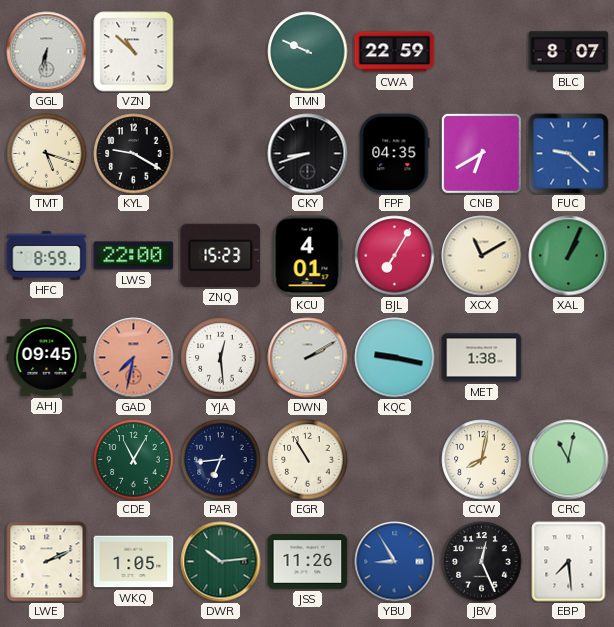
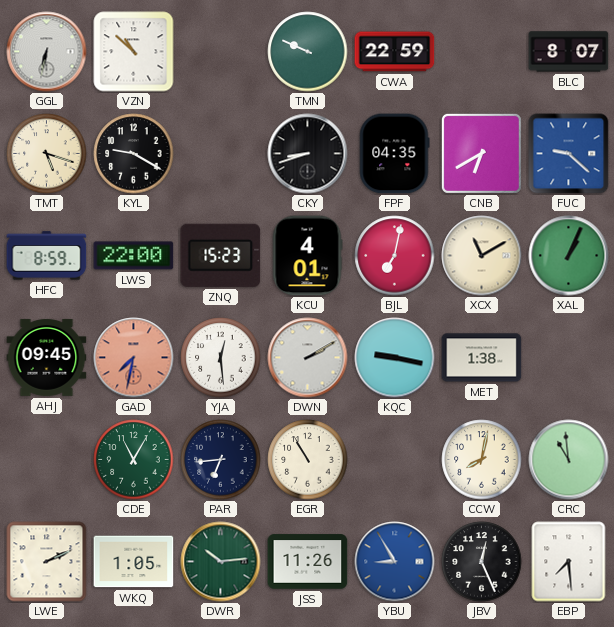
BJL: 7:05 -> 7:02 (395, 256)
CRC: 11:02 -> 10:59 (569, 460)
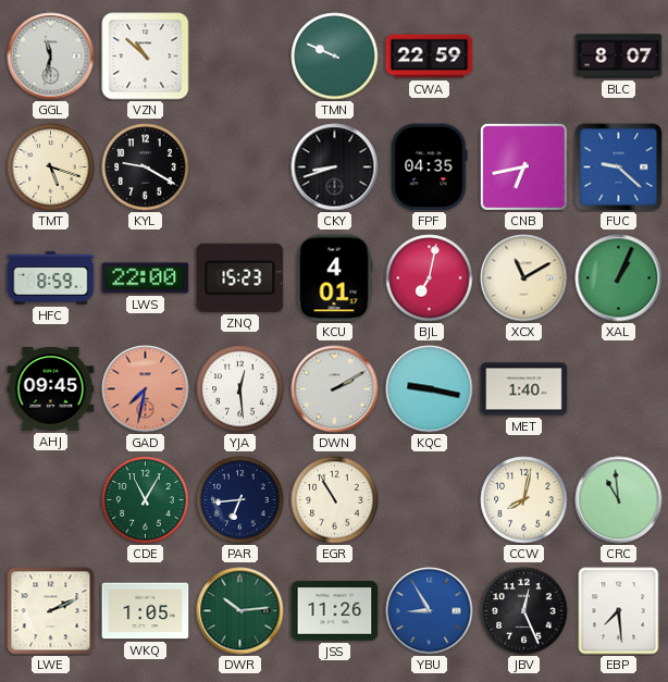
GGL: 6:32 -> 11:32 (51, 57)
CNB: 6:40 -> 6:43 (523, 166)
MET: 1:38 -> 1:40 (524, 389)
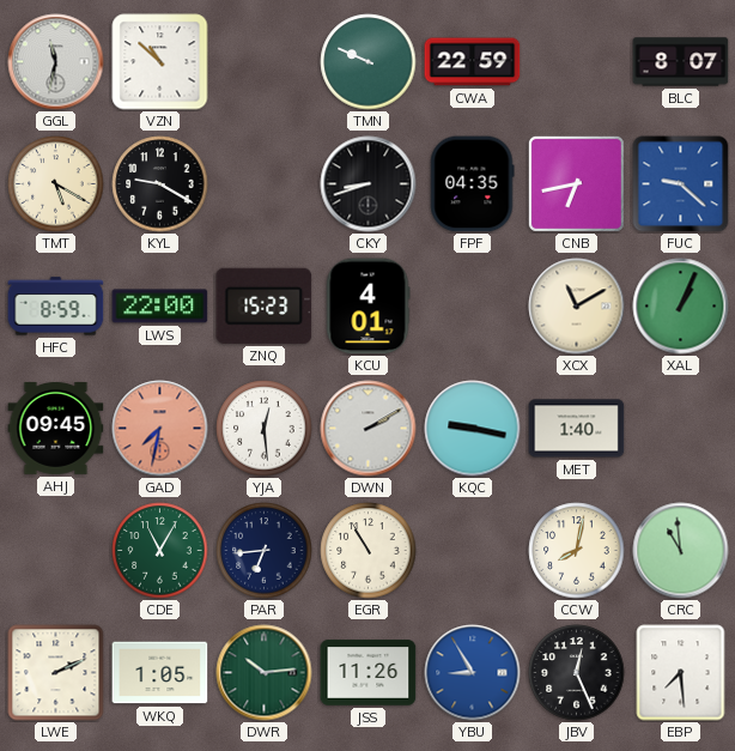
TMT: 5:18 -> 5:20 (56, 184)
BJL: 7:02 -> none (430, 278)
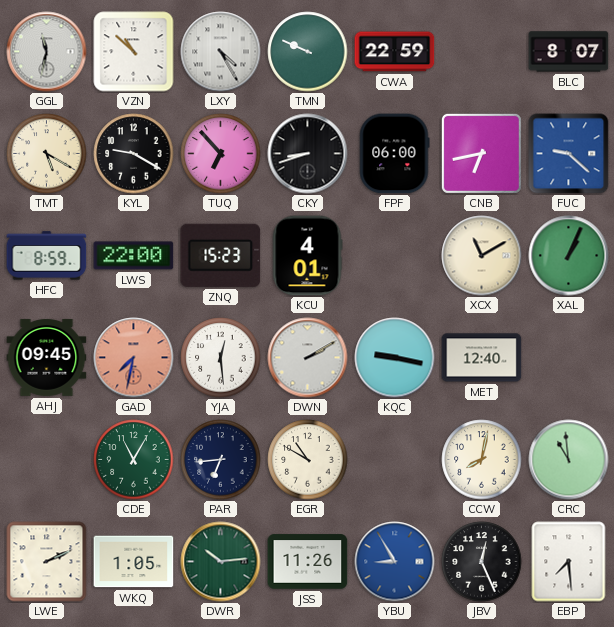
LXY: none -> 4:25 (221, 52)
TUQ: none -> 6:53 (221, 154)
FPF: 04:35 -> 06:00 (394, 154)
MET: 1:40 -> 12:40 (482, 358)
EGR: 10:55 -> 10:50 (308, 460)
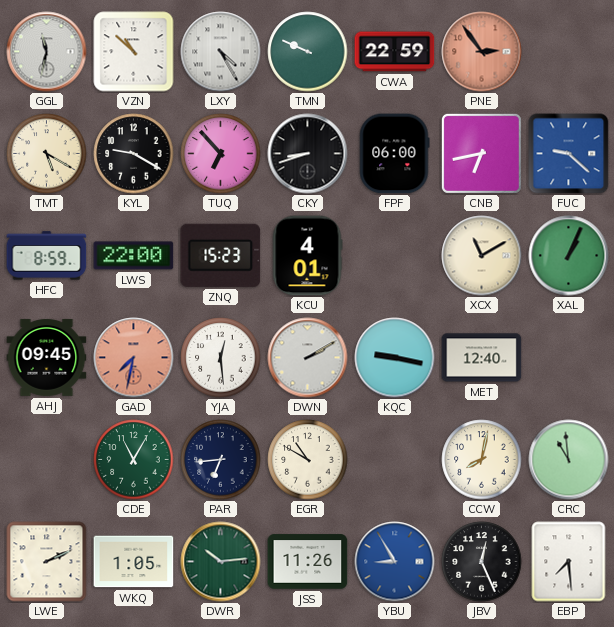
PNE: none -> 2:54 (482, 52)
BLC: 8:07 -> none (569, 52)
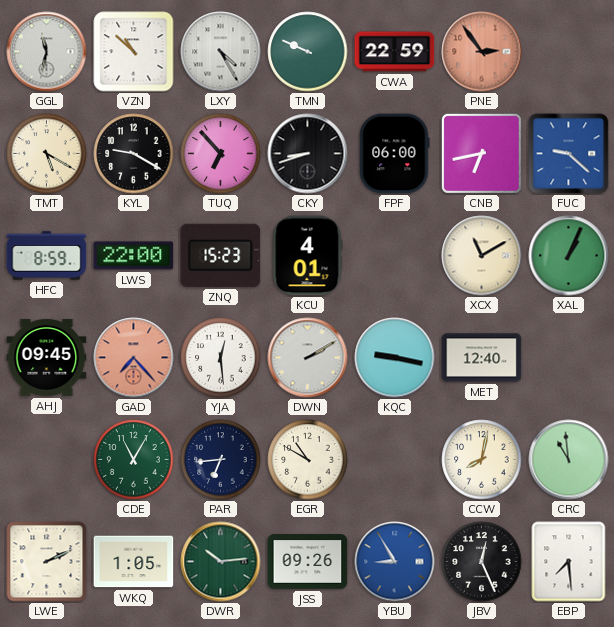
GAD: 7:32 -> 7:23 (134, 358)
JSS: 11:26 -> 09:26 (308, 562)
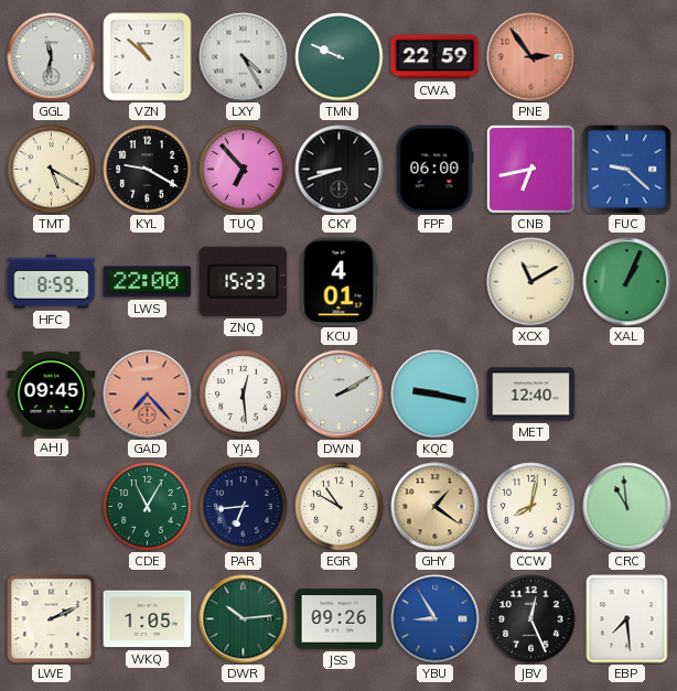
GHY: none -> 1:21 (436, 507)
